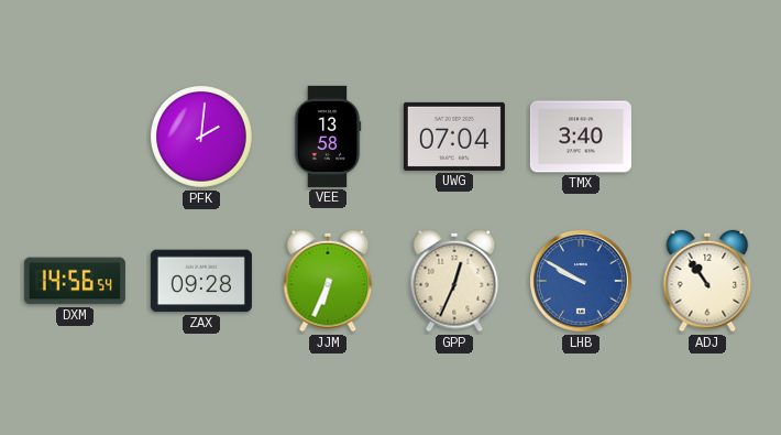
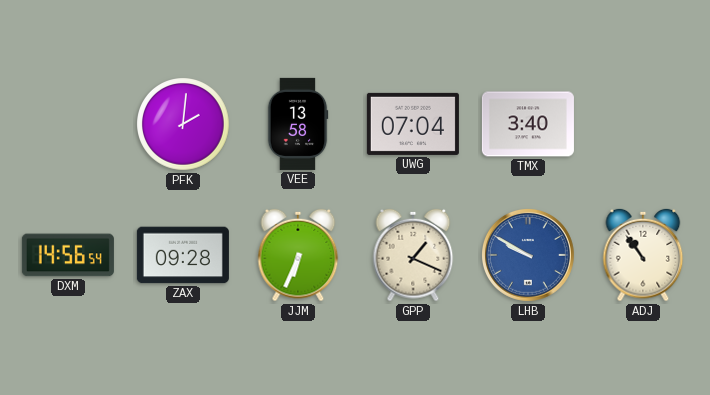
GPP: 12:34 -> 1:19 (413, 255)
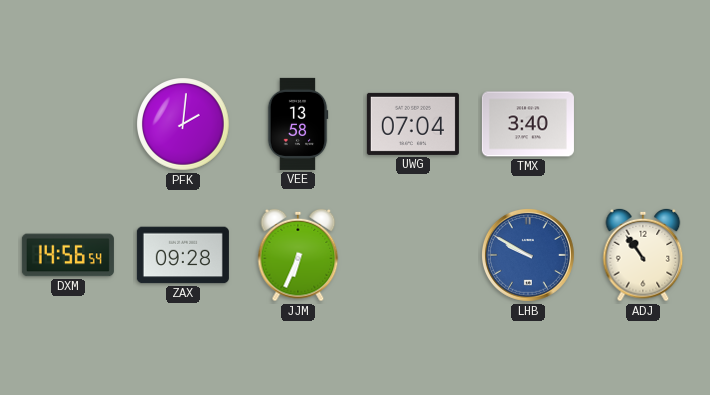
GPP: 1:19 -> none (413, 255)
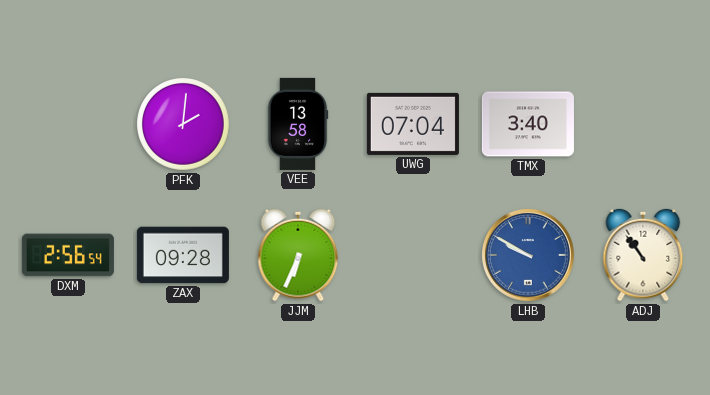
DXM: 14:56 -> 2:56 (68, 255)
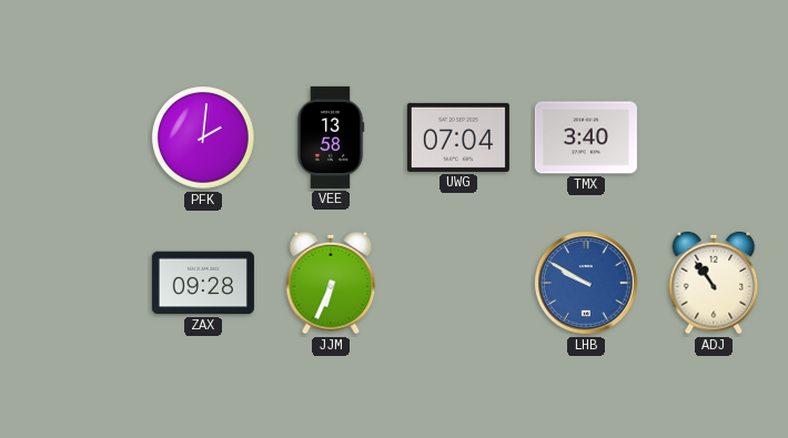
DXM: 2:56 -> none (68, 255)
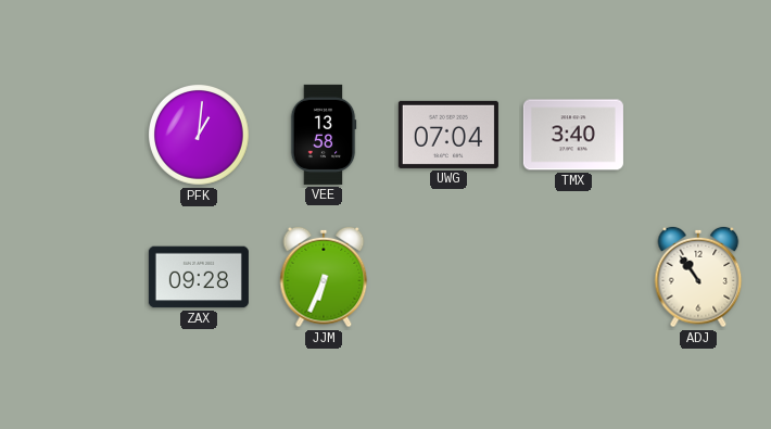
PFK: 2:01 -> 1:01 (200, 136)
LHB: 9:50 -> none (586, 283)
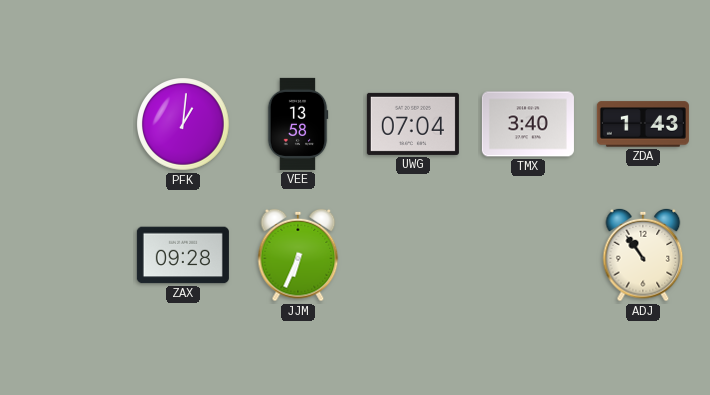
ZDA: none -> 1:43 (643, 124)
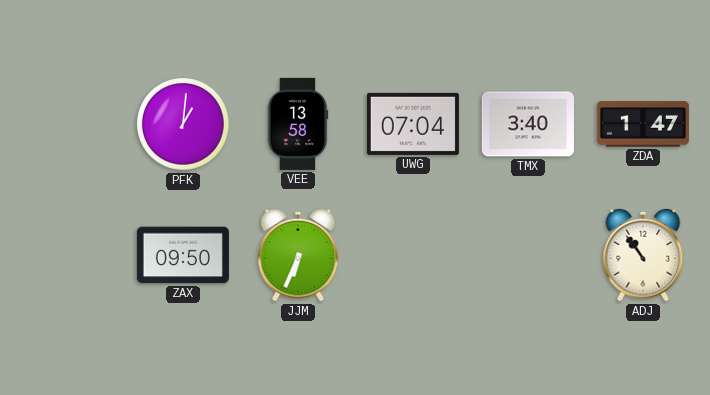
ZDA: 1:43 -> 1:47 (643, 124)
ZAX: 09:28 -> 09:50 (183, 255)
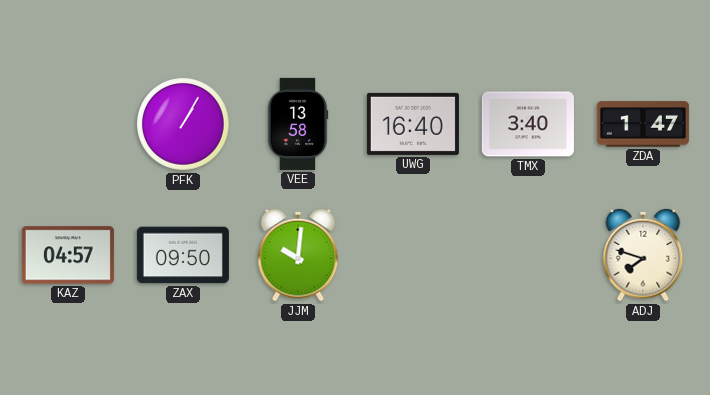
PFK: 1:01 -> 1:05 (184, 125)
UWG: 07:04 -> 16:40 (413, 124)
KAZ: none -> 04:57 (68, 255)
JJM: 6:34 -> 10:01 (298, 255)
ADJ: 10:54 -> 7:48 (643, 255)
